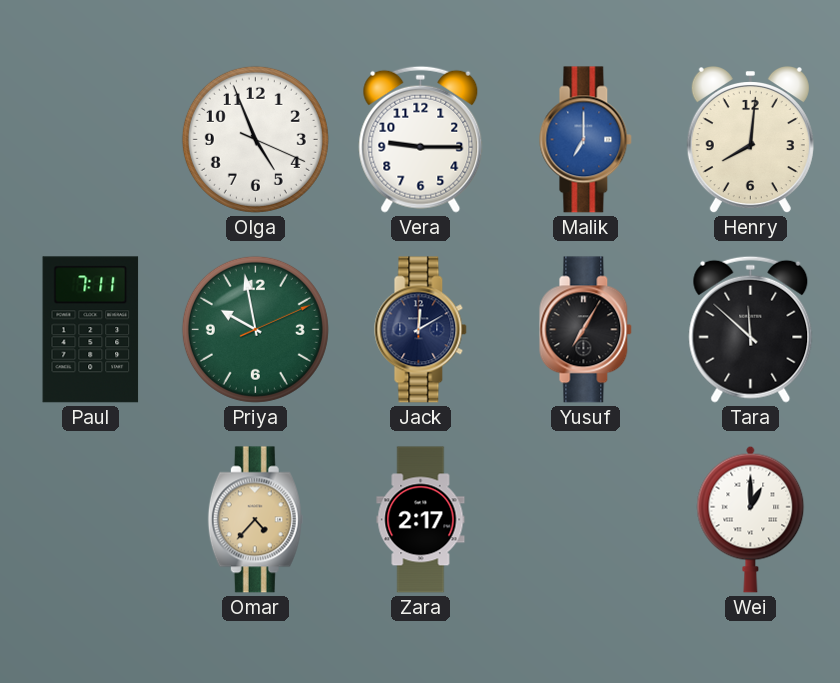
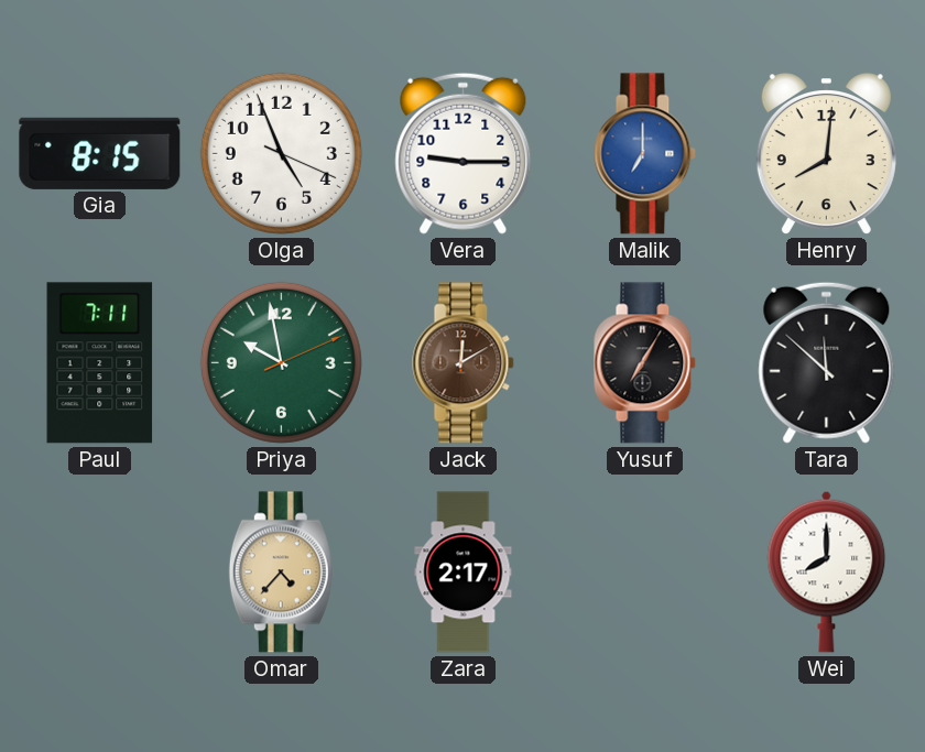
Gia: none -> 8:15 (100, 153)
Jack dial: navy -> brown (464, 363)
Wei: 1:00 -> 8:00 (827, 571)
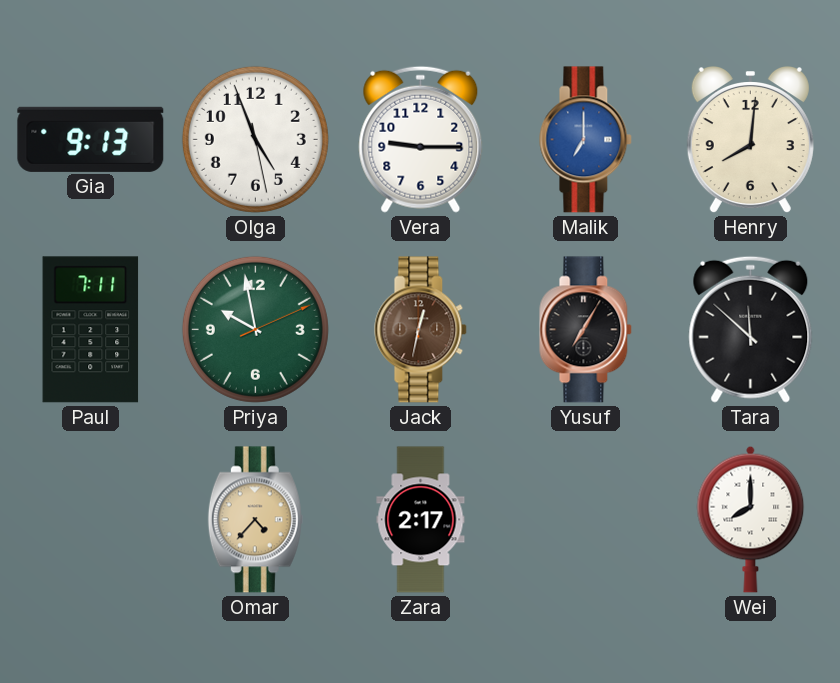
Gia: 8:15 -> 9:13 (91, 139)
Olga: 4:56:19 -> 4:56:28 (255, 139)
Jack: 12:10 -> 12:32 (421, 330)
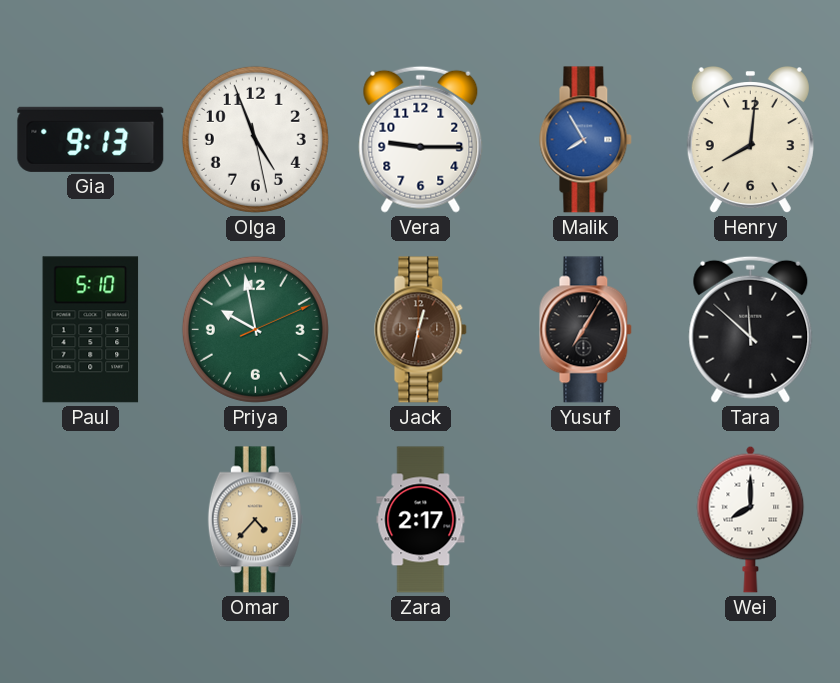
Malik: 7:00 -> 7:55 (586, 140)
Paul: 7:11 -> 5:10 (91, 330)
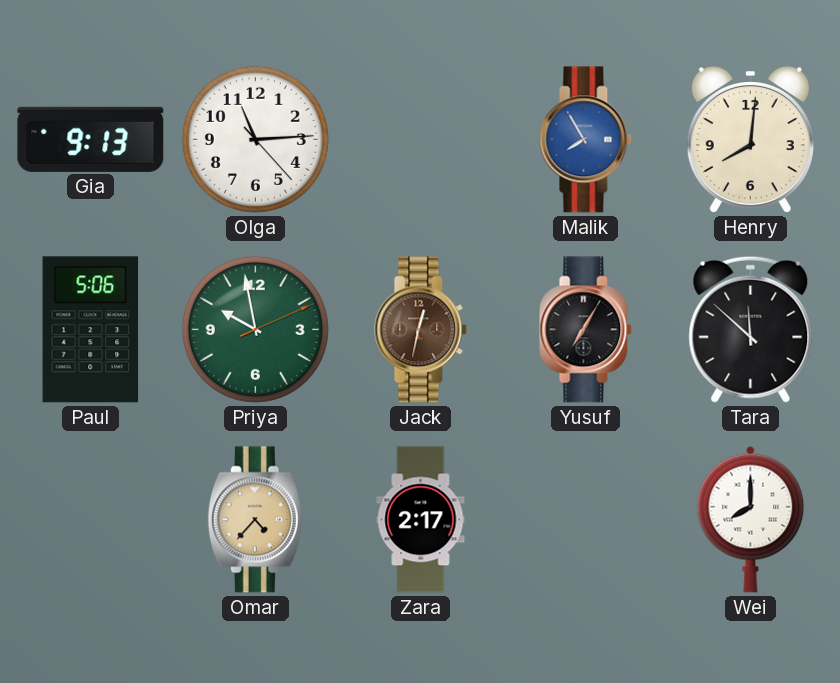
Olga: 4:56 -> 11:14 (255, 139)
Vera: 9:15 -> none (421, 139)
Paul: 5:10 -> 5:06 (91, 330)
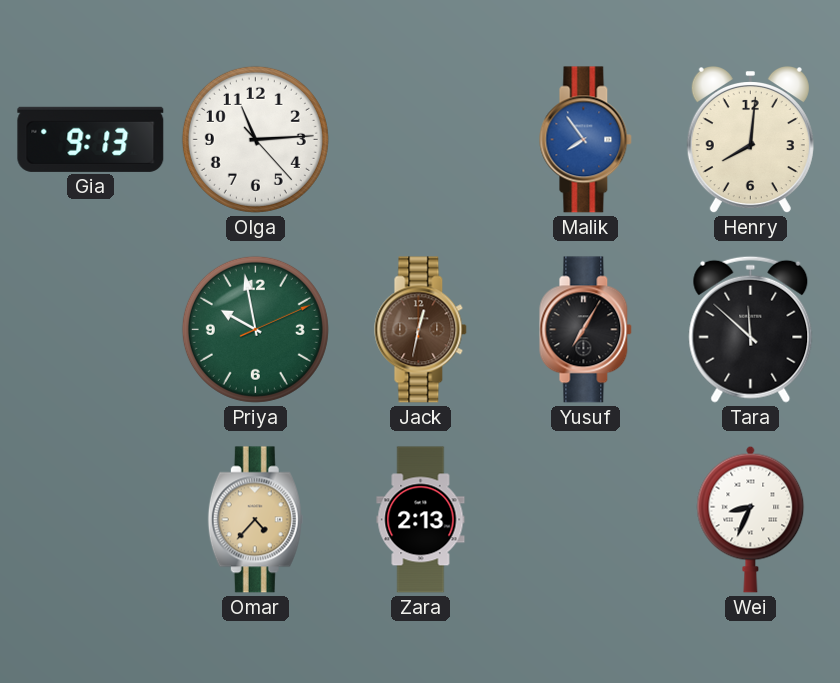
Malik: 7:55 -> 7:54 (586, 140)
Paul: 5:06 -> none (91, 330)
Zara: 2:17 -> 2:13 (421, 520)
Wei: 8:00 -> 8:34 (751, 519)
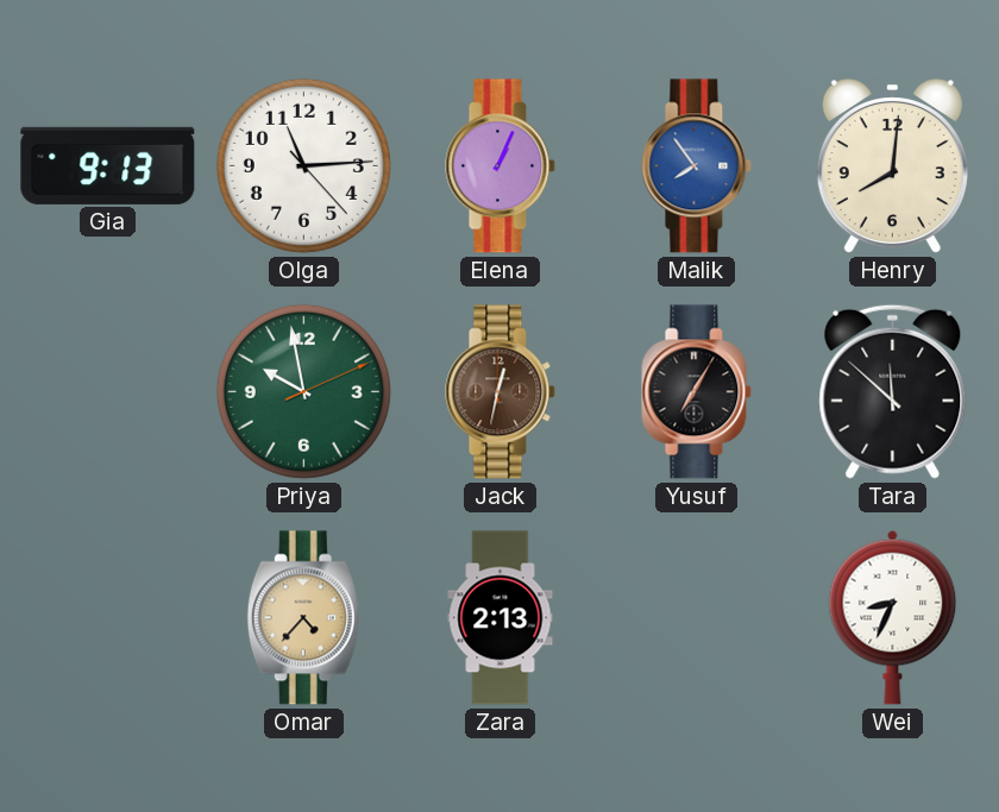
Elena: none -> 1:04 (501, 166)
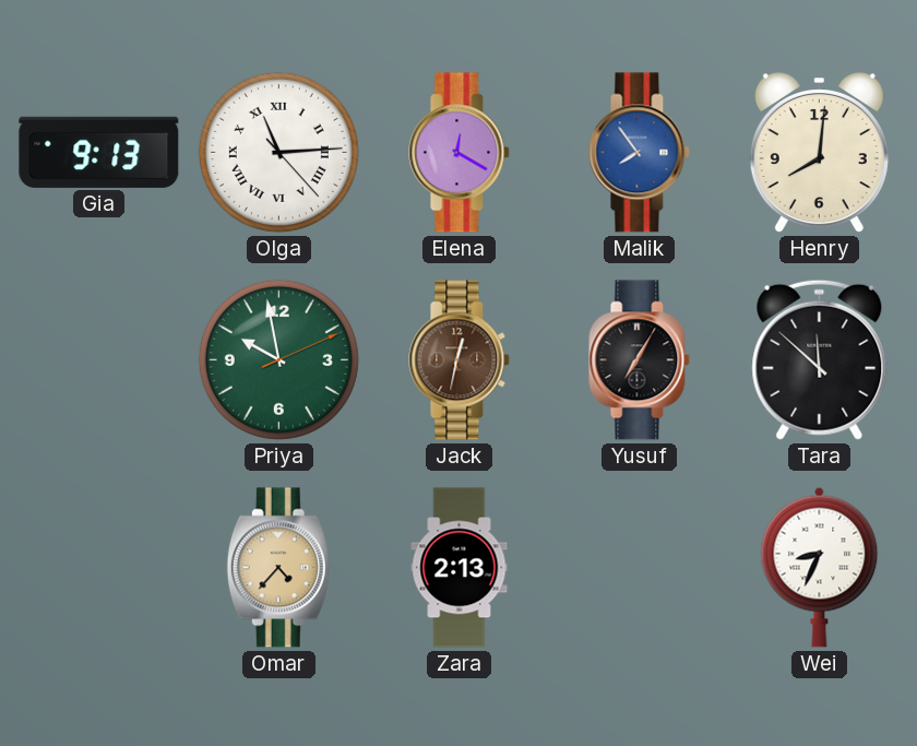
Olga numerals: Arabic -> Roman (278, 152)
Elena: 1:04 -> 12:20 (460, 153)
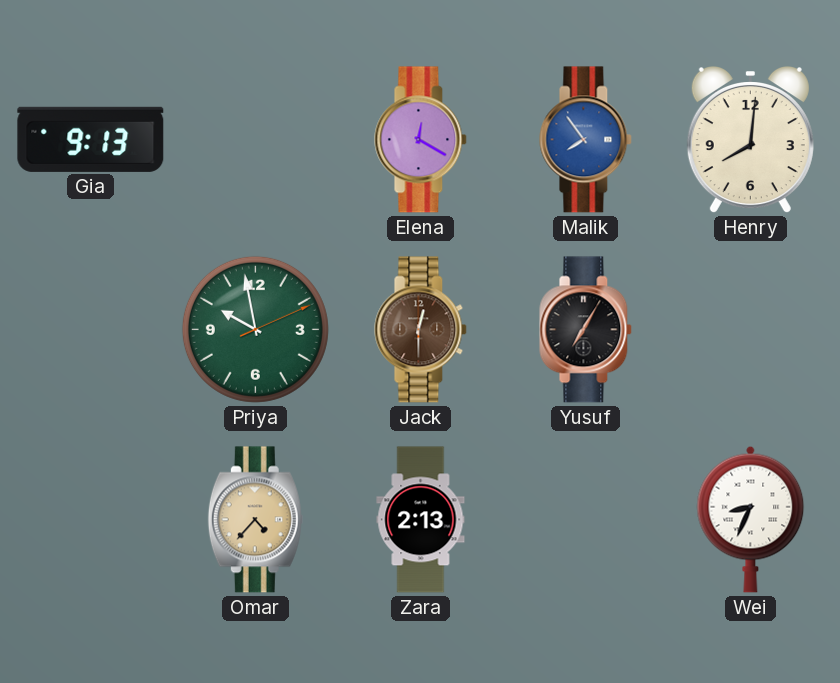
Olga: 11:14 -> none (278, 152)
Jack: 12:32 -> 12:30 (421, 330)
Tara: 11:52 -> none (820, 359)
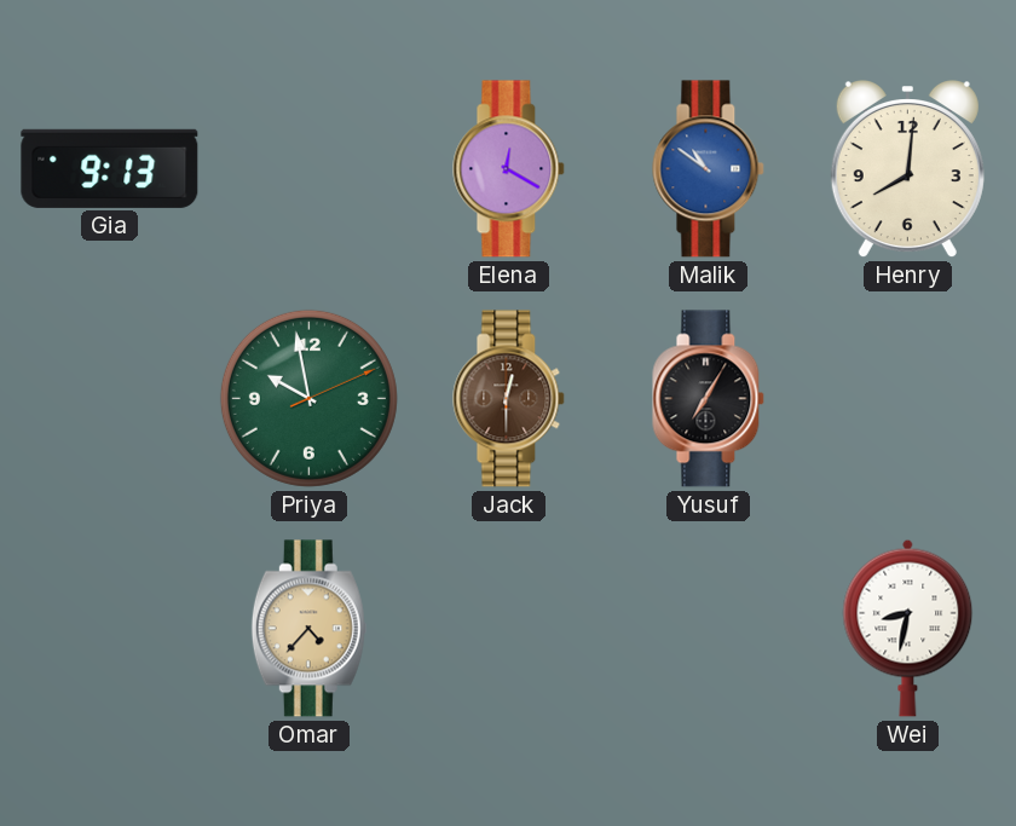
Malik: 7:54 -> 10:51 (709, 169)
Zara: 2:13 -> none (421, 520)
Wei: 8:34 -> 8:32 (908, 628)
